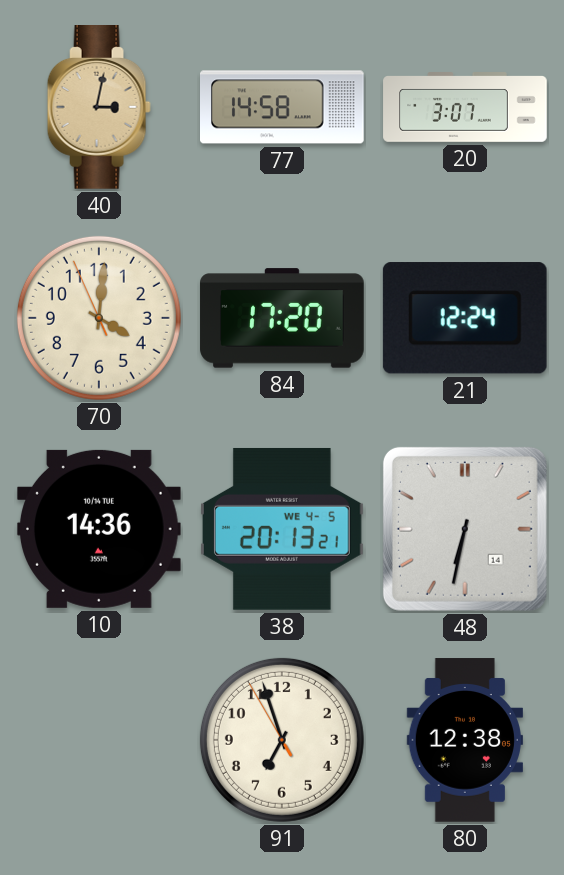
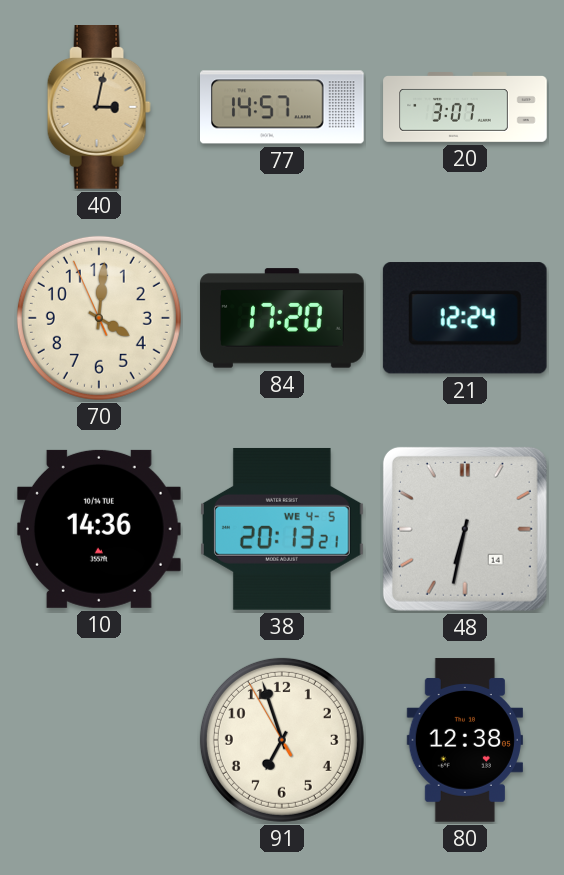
77: 14:58 -> 14:57 (282, 107)
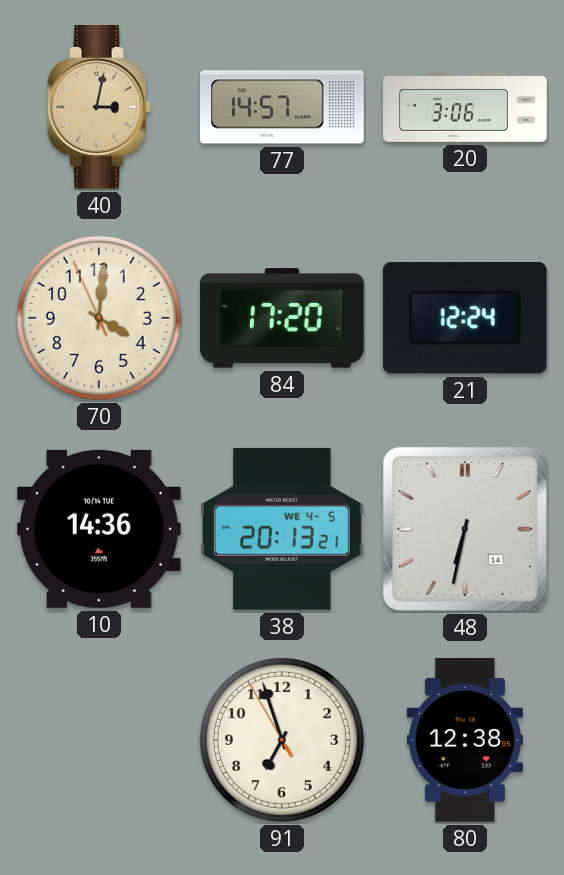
20: 3:07 -> 3:06 (465, 107)
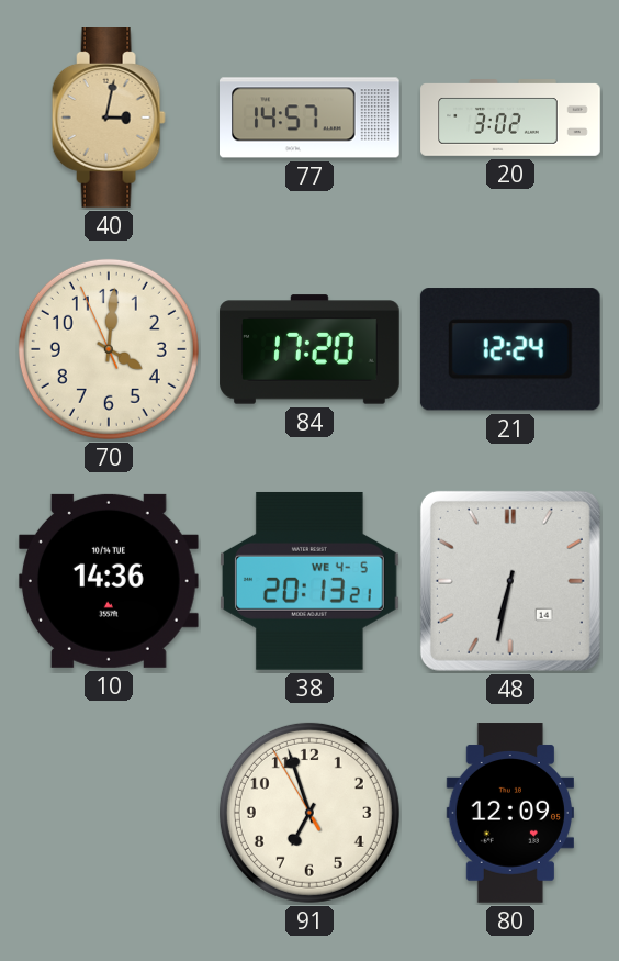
20: 3:06 -> 3:02 (510, 118)
80: 12:38 -> 12:09 (510, 813)
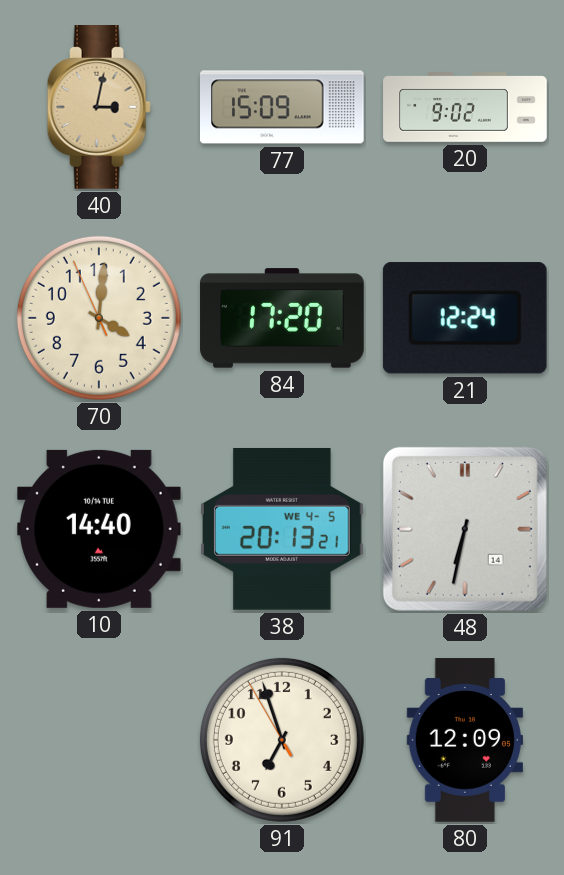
77: 14:57 -> 15:09 (282, 107)
20: 3:02 -> 9:02 (465, 107)
10: 14:36 -> 14:40 (99, 529)
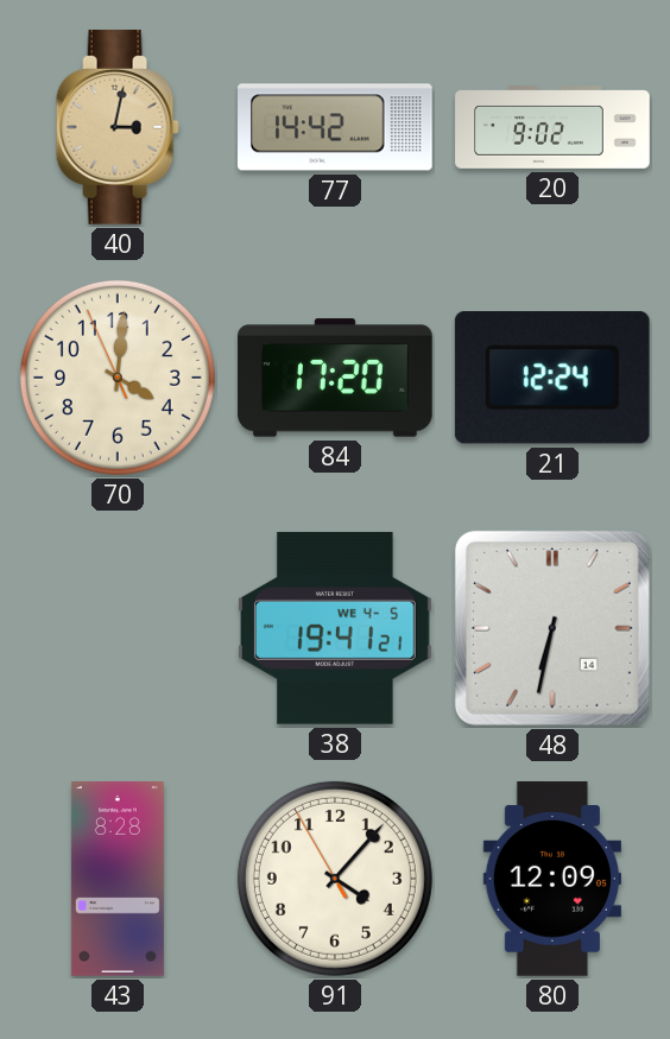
77: 15:09 -> 14:42 (335, 127)
10: 14:40 -> none (99, 529)
38: 20:13 -> 19:41 (336, 628)
43: none -> 8:28 (118, 879)
91: 6:56 -> 4:06 (335, 879)
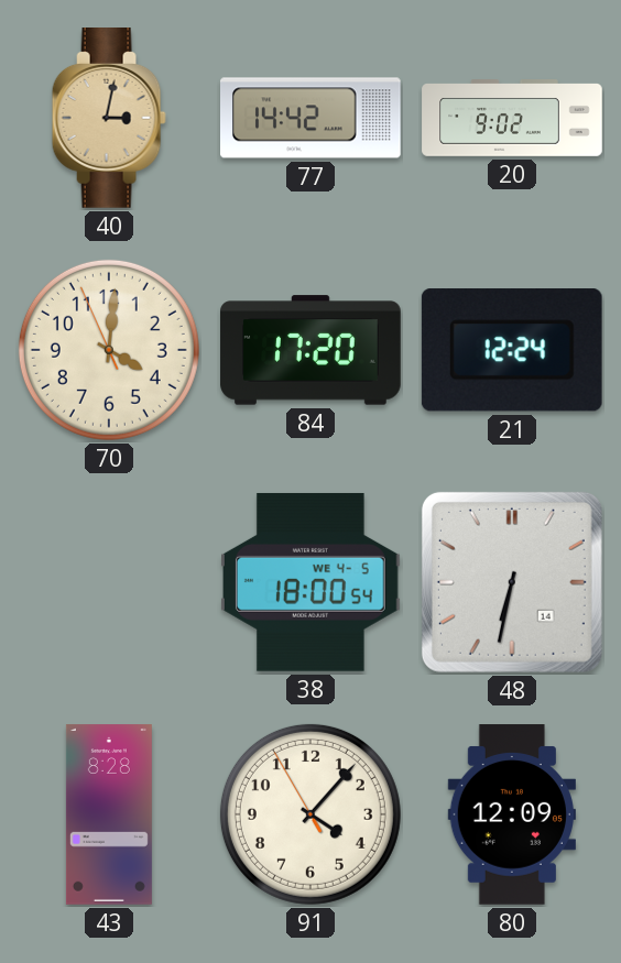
38: 19:41 -> 18:00 (312, 582)
